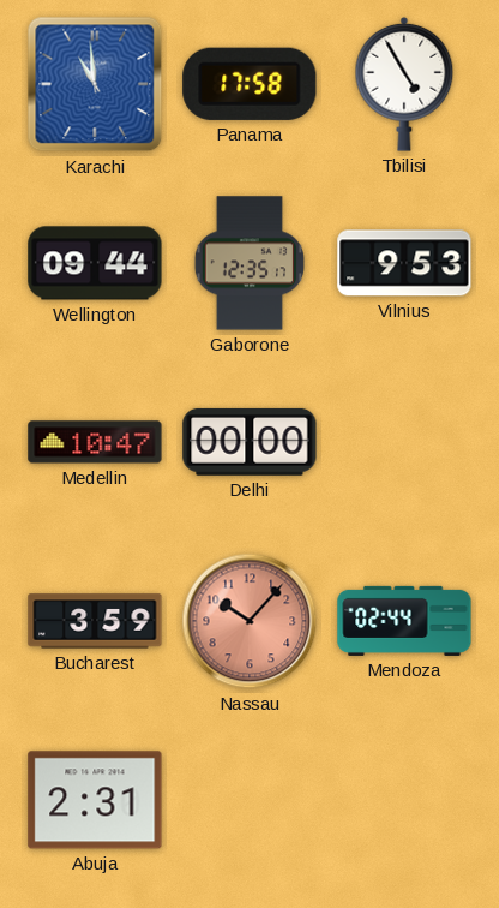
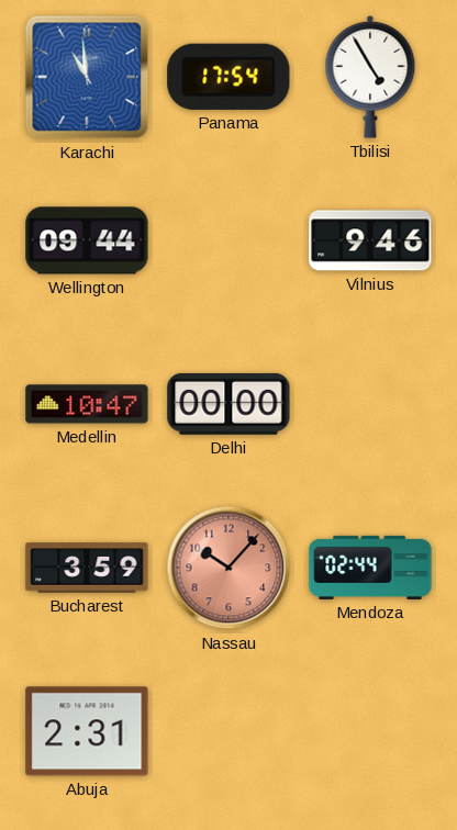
Panama: 17:58 -> 17:54 (228, 77)
Gaborone: 12:35 -> none (248, 263)
Vilnius: 9:53 -> 9:46 (370, 240)
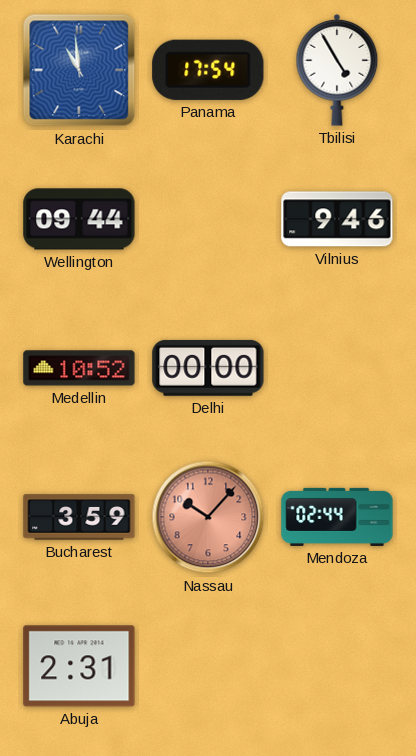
Medellin: 10:47 -> 10:52 (79, 368)
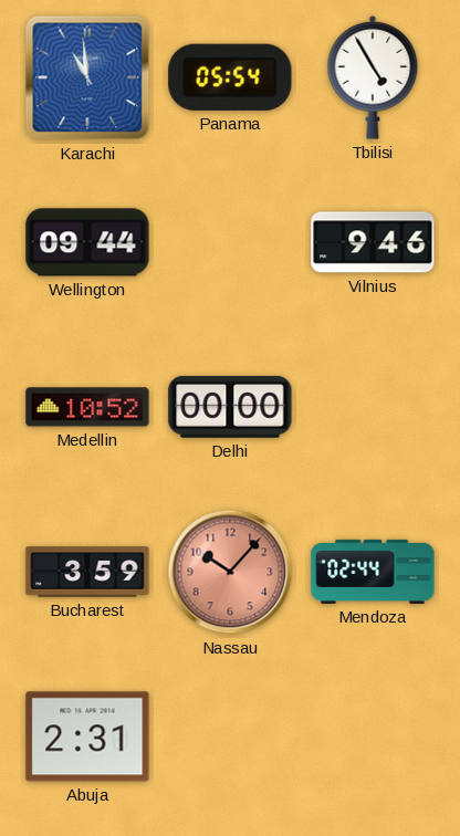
Panama: 17:54 -> 05:54 (230, 77)
